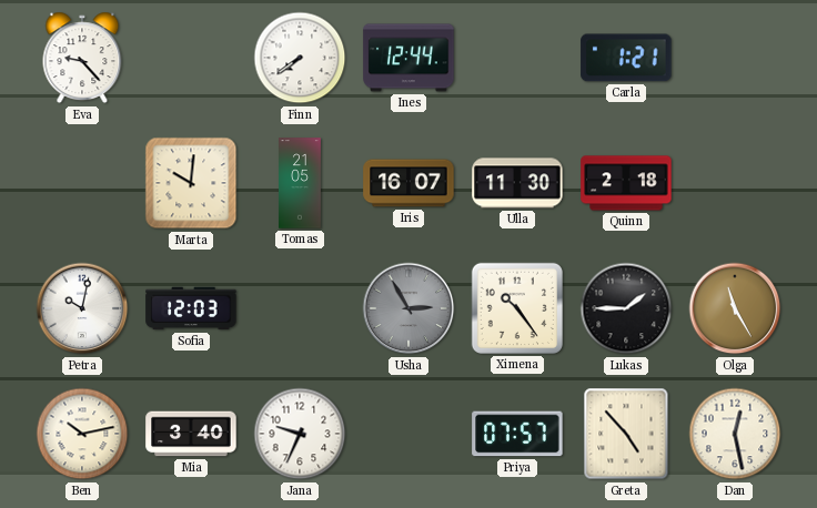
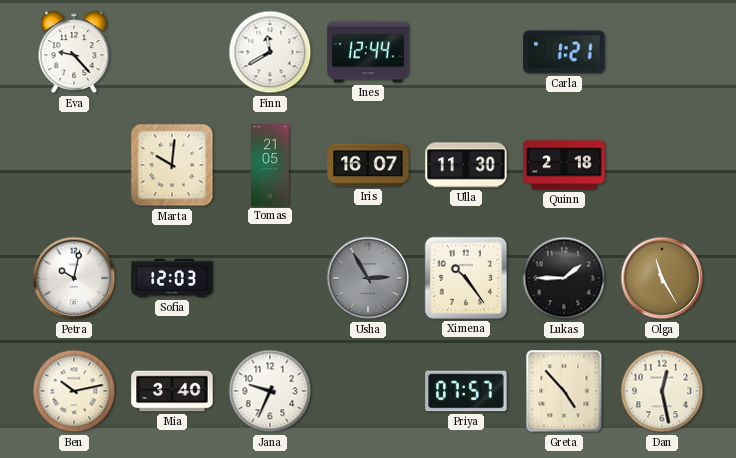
Finn: 7:39 -> 11:40 (270, 52)
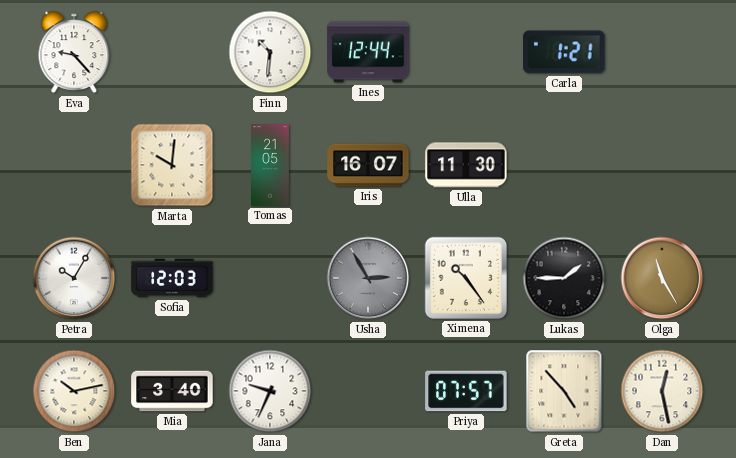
Finn: 11:40 -> 10:31 (270, 52)
Quinn: 2:18 -> none (564, 165)
Petra: 10:02 -> 10:05 (74, 278)
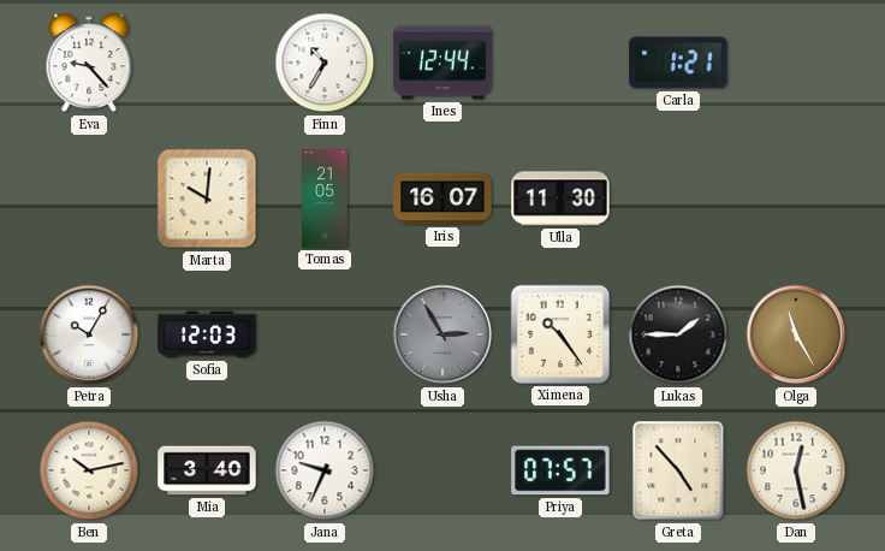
Finn: 10:31 -> 10:35 (325, 63)
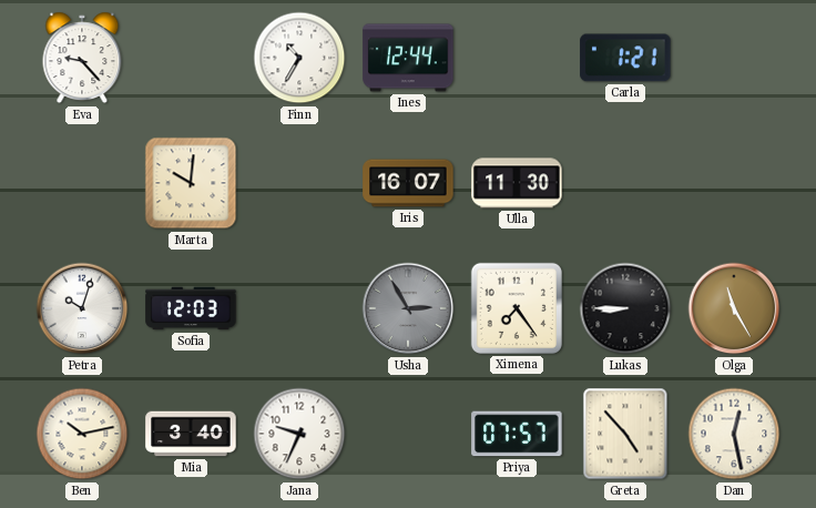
Tomas: 21:05 -> none (326, 199)
Petra: 10:05 -> 10:03 (82, 308)
Ximena: 10:24 -> 7:24 (517, 308)
Lukas: 1:45 -> 8:45 (625, 308)
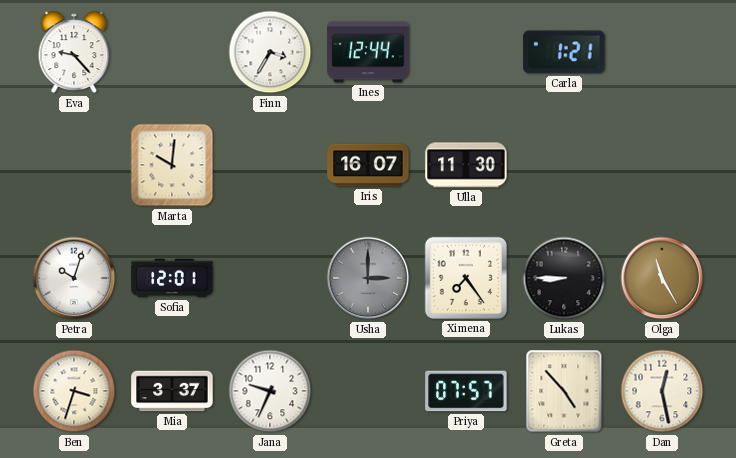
Finn: 10:35 -> 3:35 (270, 52)
Sofia: 12:03 -> 12:01 (172, 278)
Usha: 2:55 -> 3:00 (368, 278)
Ben: 10:13 -> 3:33 (74, 391)
Mia: 3:40 -> 3:37 (172, 391)
